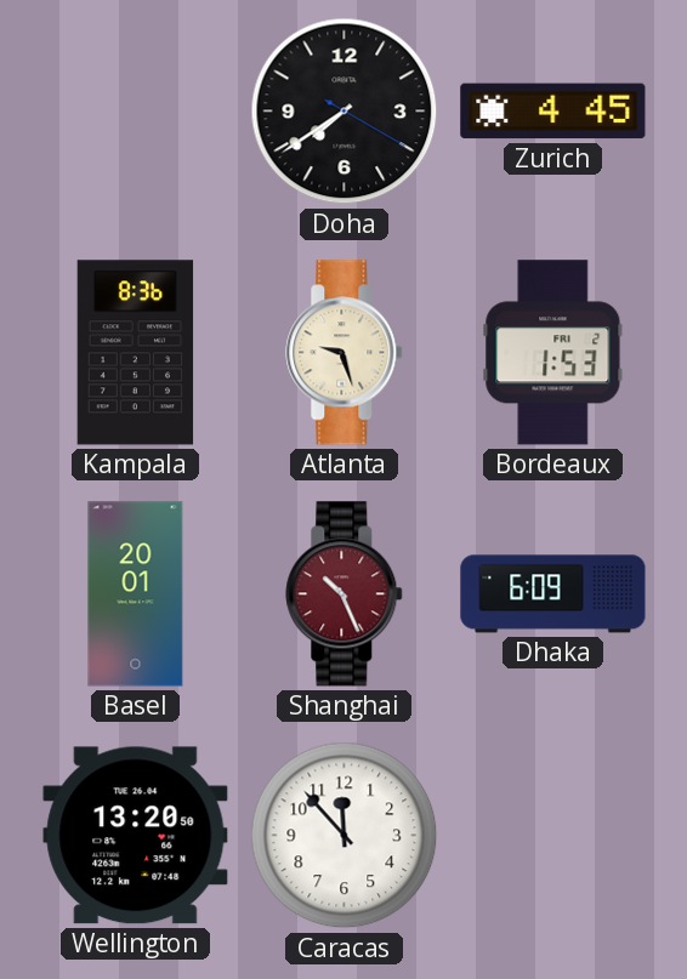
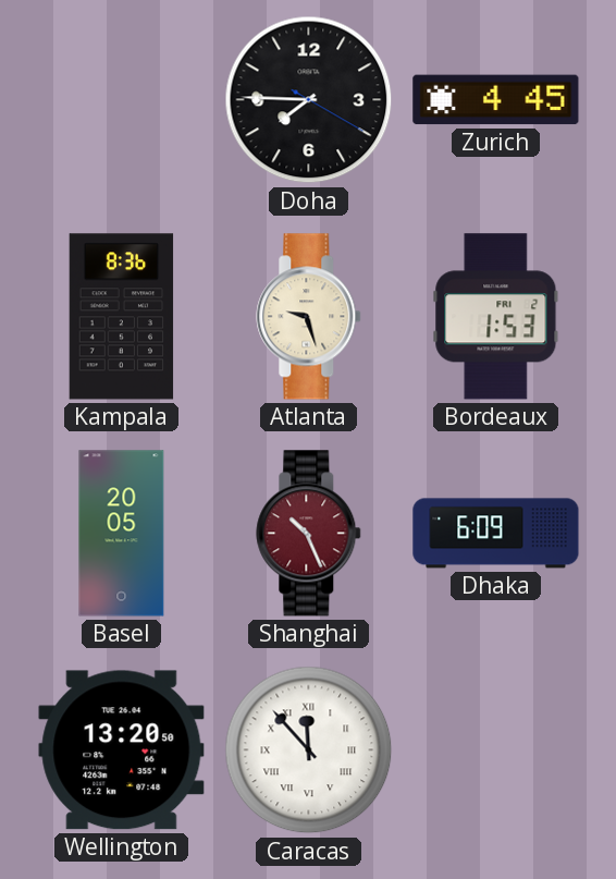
Doha: 7:39 -> 7:45 (309, 100)
Basel: 20:01 -> 20:05 (122, 534)
Caracas numerals: Arabic -> Roman (309, 750)
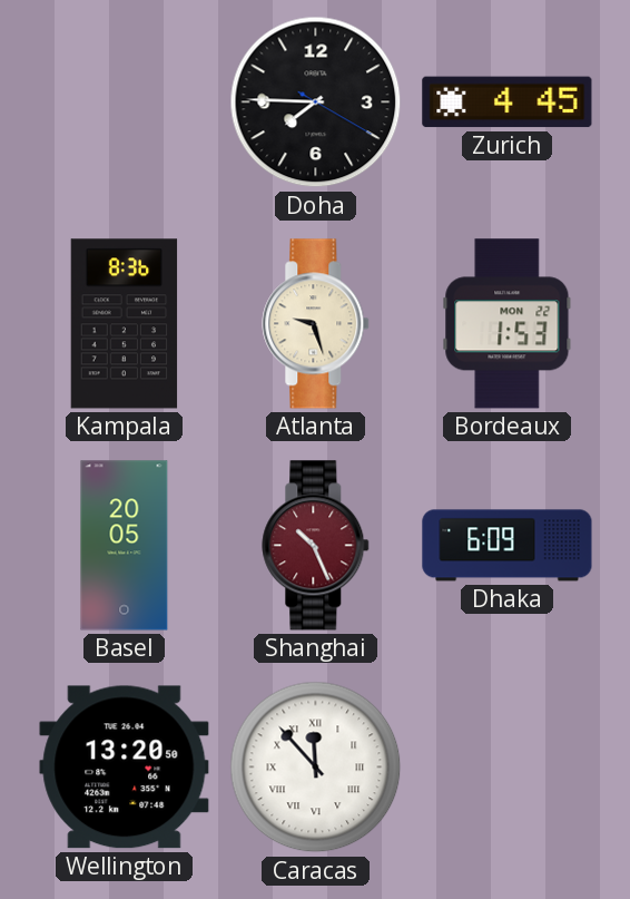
Bordeaux date: FRI 2 -> MON 22 (508, 324)
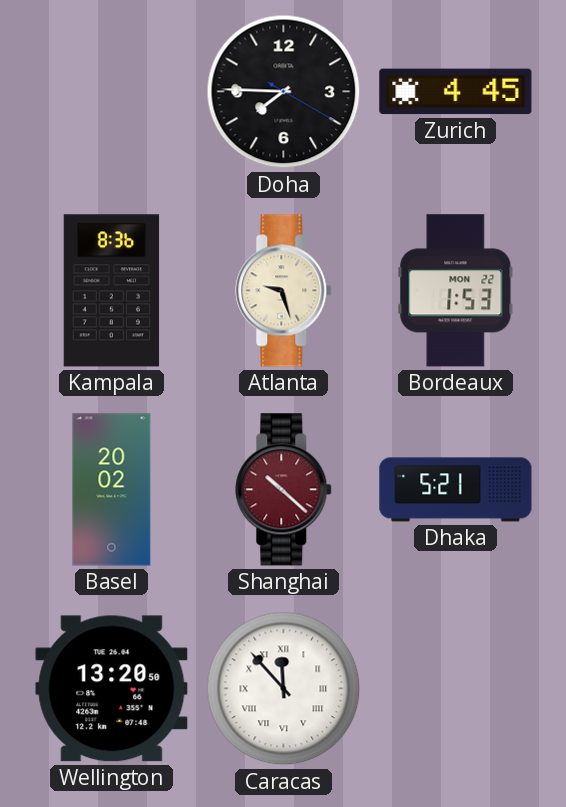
Basel: 20:05 -> 20:02 (112, 490)
Shanghai: 10:26 -> 10:22 (284, 490)
Dhaka: 6:09 -> 5:21 (456, 490)
